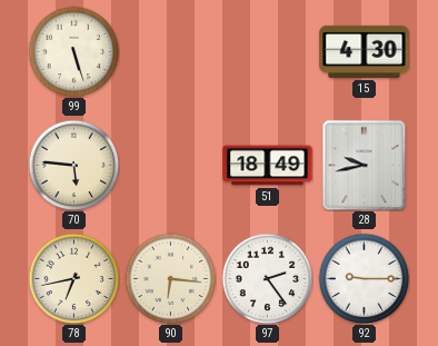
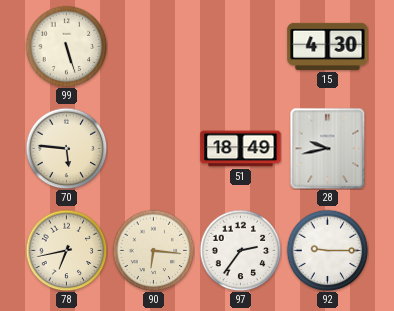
97: 2:24 -> 2:36 (240, 250)
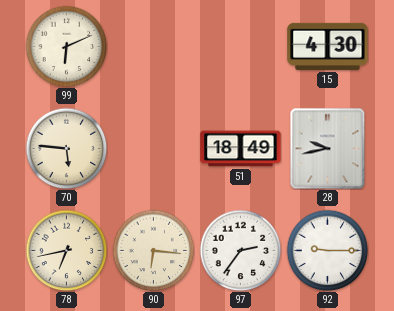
99: 5:27 -> 6:11 (66, 46)
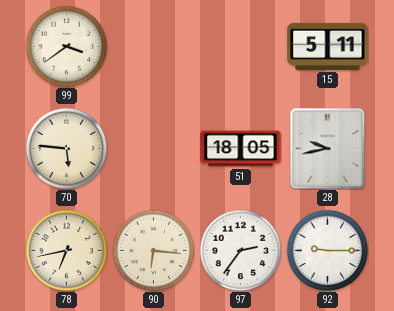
99: 6:11 -> 3:39 (66, 46)
15: 4:30 -> 5:11 (328, 46)
51: 18:49 -> 18:05 (241, 149)
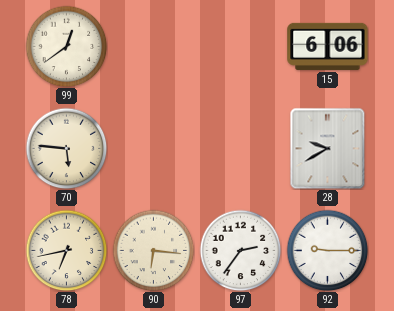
99: 3:39 -> 12:39 (66, 46)
15: 5:11 -> 6:06 (328, 46)
51: 18:05 -> none (241, 149)
28: 9:43 -> 9:40 (328, 148)
